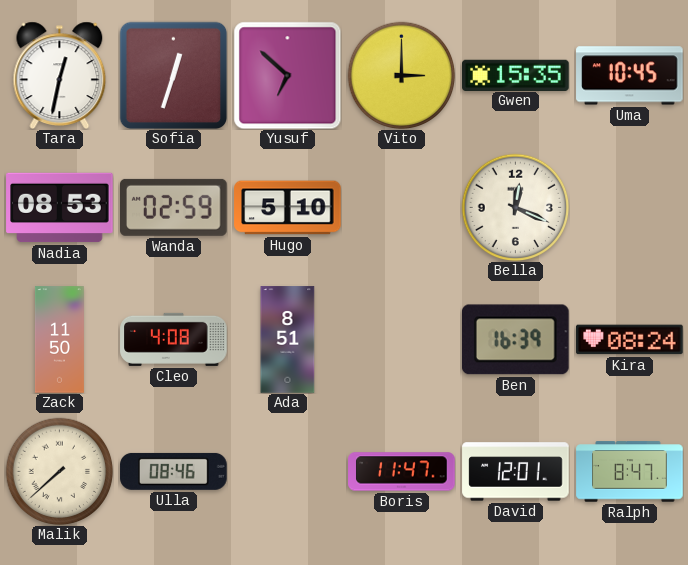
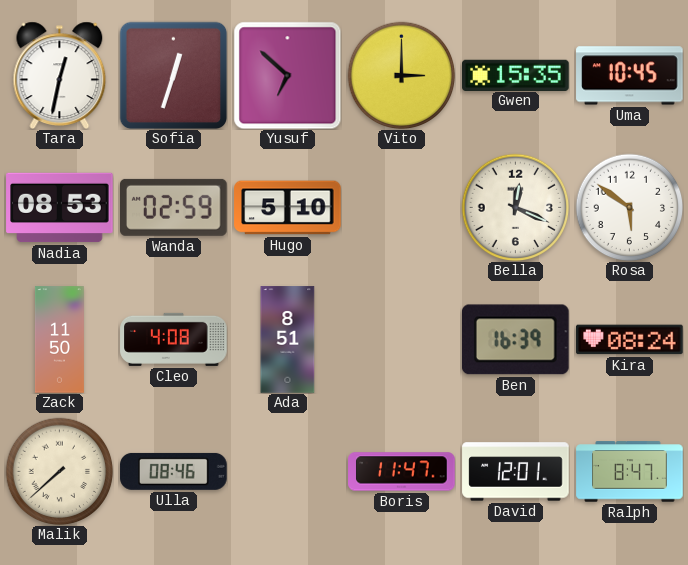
Rosa: none -> 5:51 (629, 207)
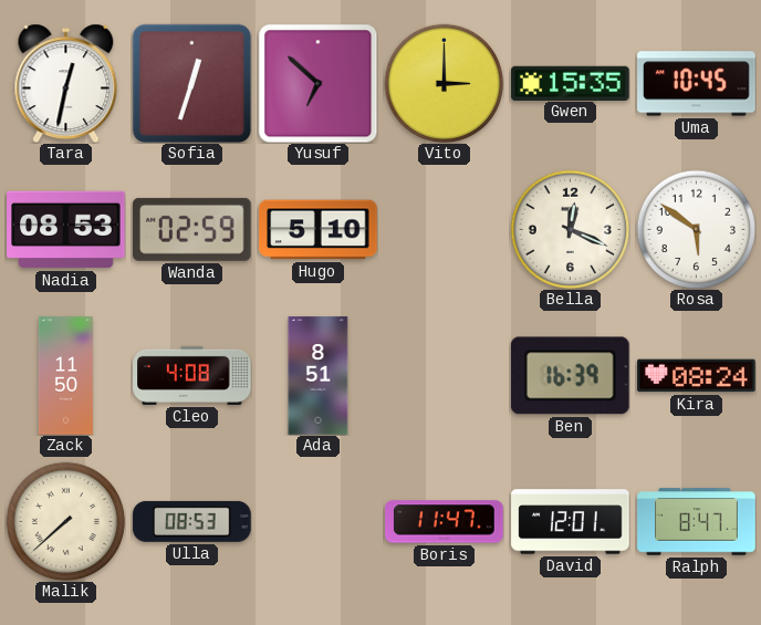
Ulla: 08:46 -> 08:53 (192, 521)
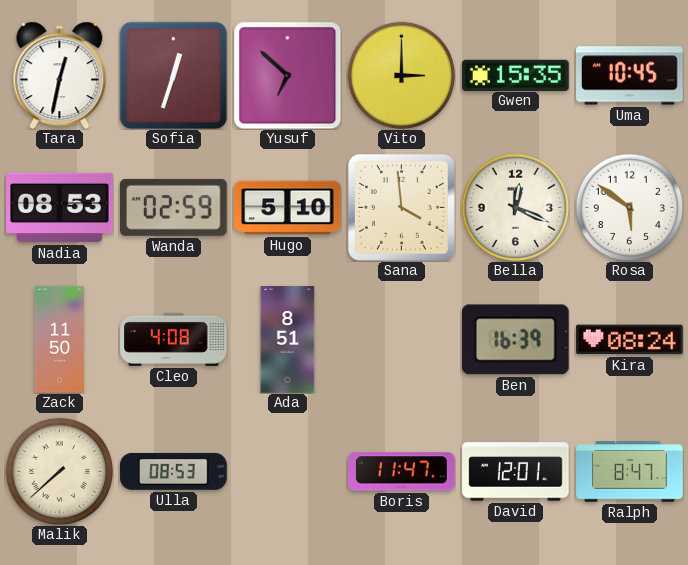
Sana: none -> 3:59 (401, 207)
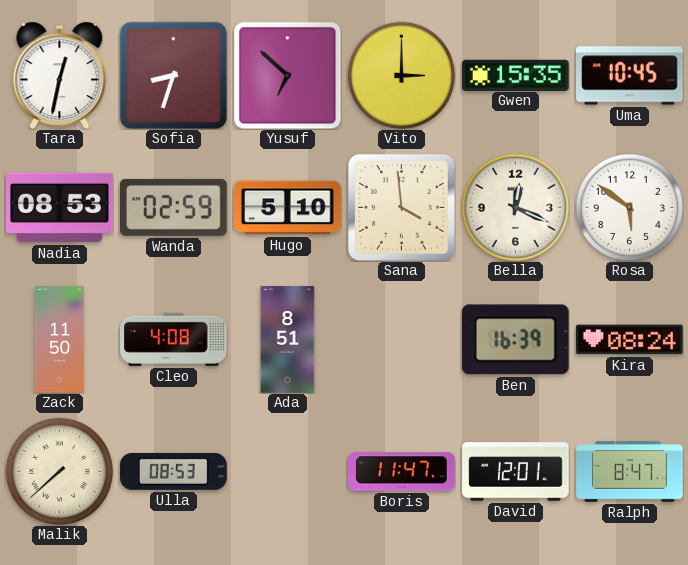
Sofia: 12:33 -> 8:33 (173, 75)
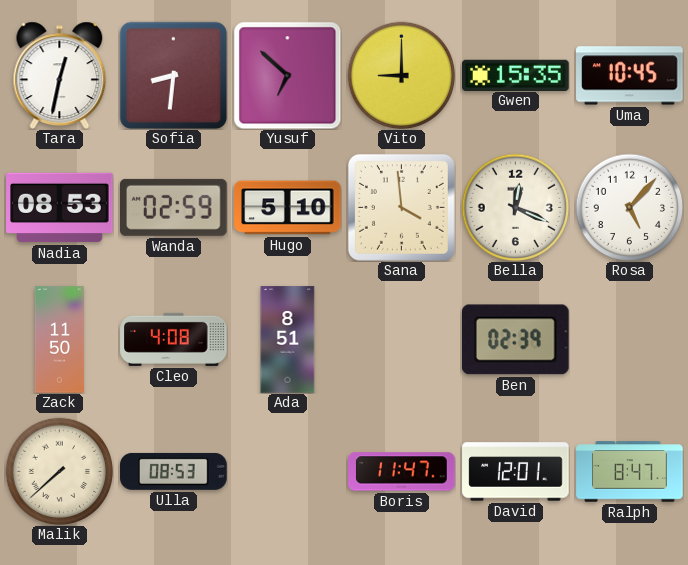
Sofia: 8:33 -> 8:31 (173, 75)
Vito: 3:00 -> 9:00 (401, 75)
Rosa: 5:51 -> 5:07 (629, 207)
Ben: 16:39 -> 02:39 (515, 340)
Kira: 08:24 -> none (630, 340)
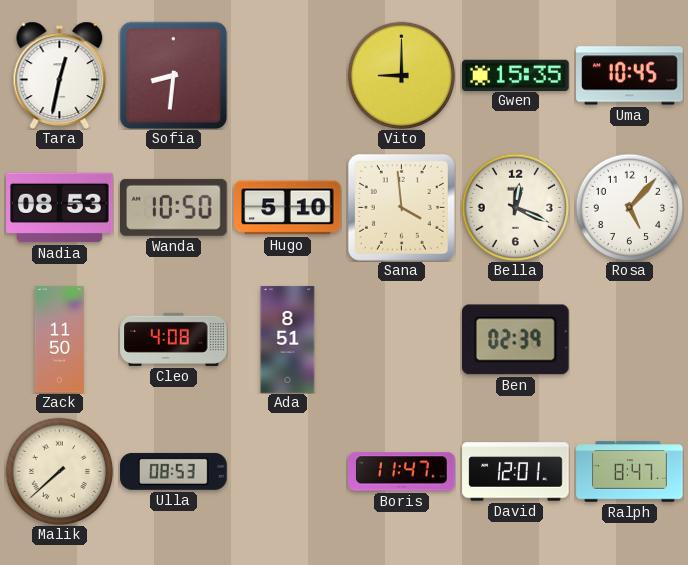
Yusuf: 6:52 -> none (287, 75)
Wanda: 02:59 -> 10:50 (174, 207)
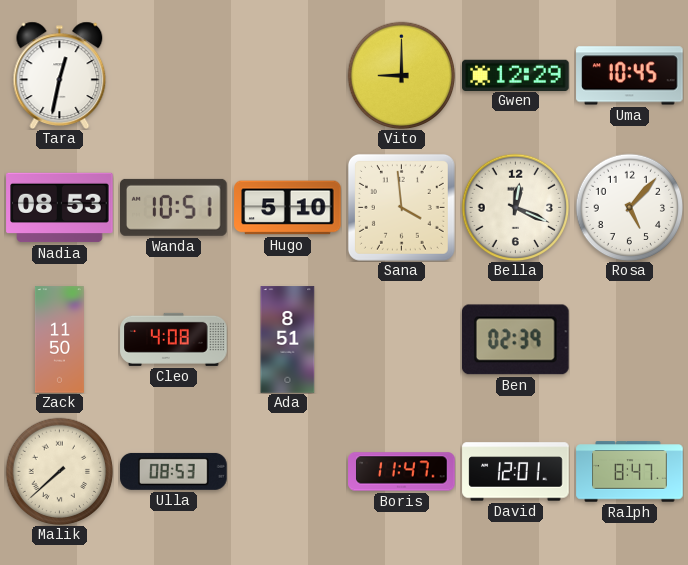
Sofia: 8:31 -> none (173, 75)
Gwen: 15:35 -> 12:29 (516, 75)
Wanda: 10:50 -> 10:51 (174, 207)
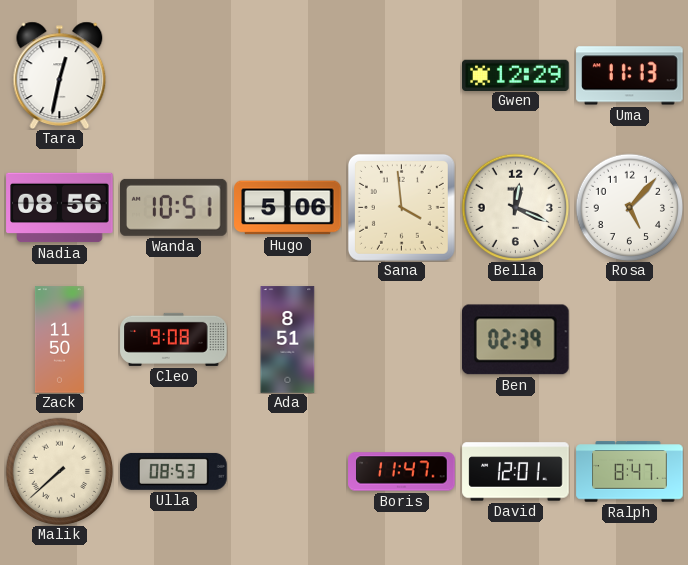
Vito: 9:00 -> none (401, 75)
Uma: 10:45 -> 11:13 (630, 76)
Nadia: 08:53 -> 08:56 (60, 208)
Hugo: 5:10 -> 5:06 (288, 208)
Cleo: 4:08 -> 9:08 (174, 339)
